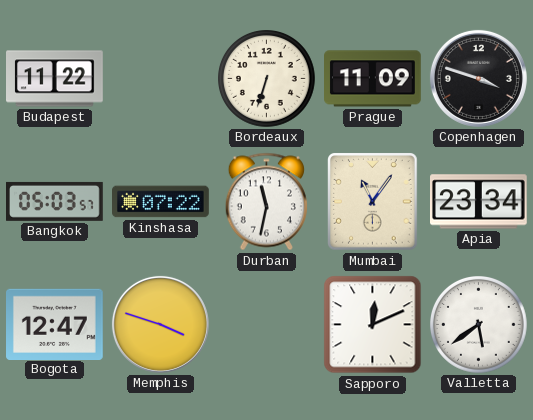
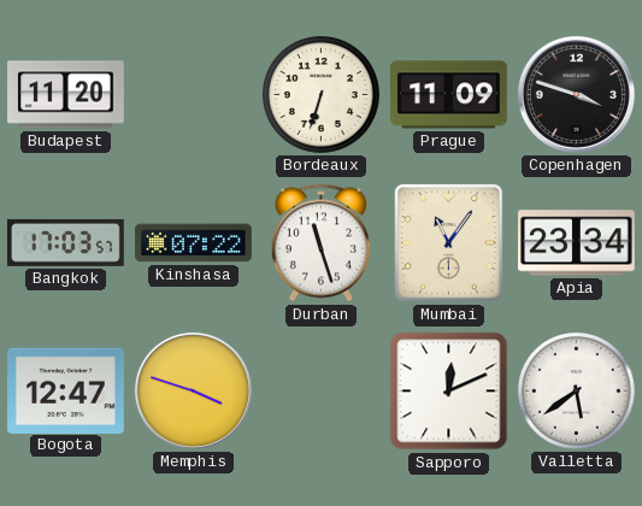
Budapest: 11:22 -> 11:20 (66, 95)
Bangkok: 05:03 -> 17:03 (66, 242)
Durban: 11:32 -> 11:27 (320, 243)
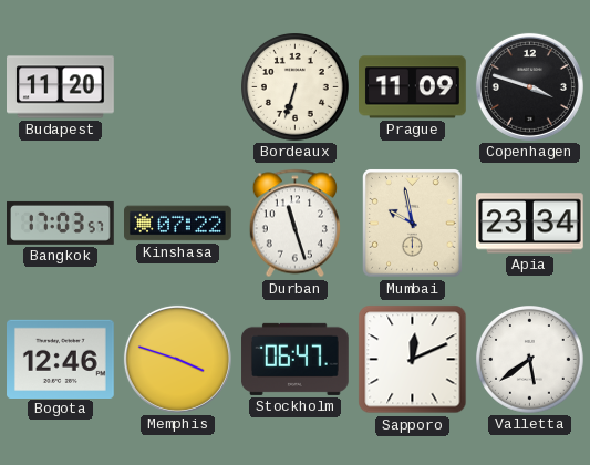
Mumbai: 11:06 -> 9:58 (413, 224)
Bogota: 12:47 -> 12:46 (61, 359)
Stockholm: none -> 06:47 (296, 359)
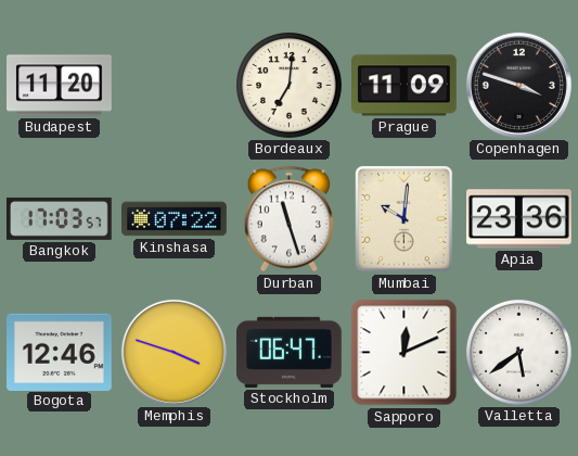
Bordeaux: 6:33 -> 7:01 (290, 86)
Mumbai: 9:58 -> 10:01 (404, 219)
Apia: 23:34 -> 23:36 (519, 219)
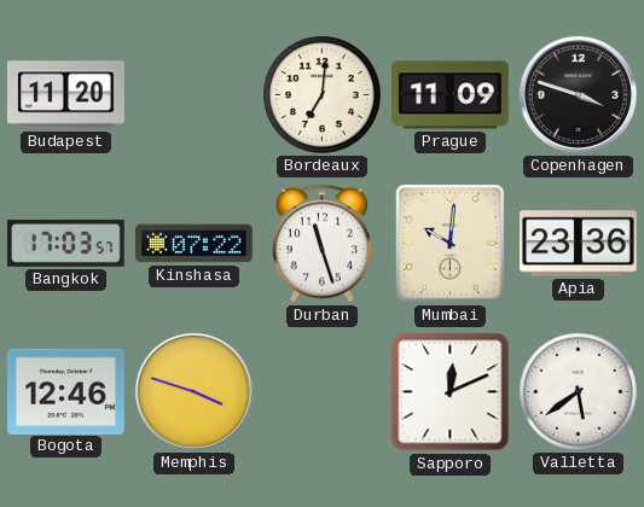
Stockholm: 06:47 -> none (290, 352)
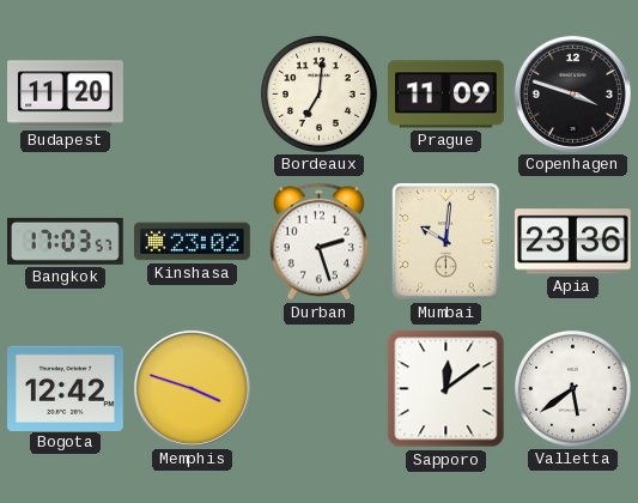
Kinshasa: 07:22 -> 23:02 (193, 242)
Durban: 11:27 -> 2:27 (318, 242)
Bogota: 12:46 -> 12:42 (66, 388)
Sapporo: 12:11 -> 12:09 (446, 389)
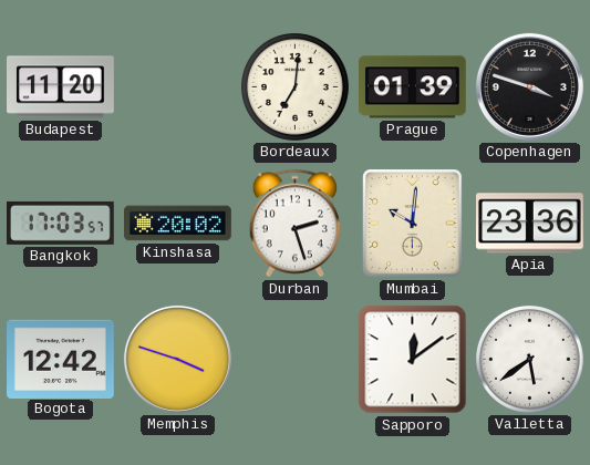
Prague: 11:09 -> 01:39 (413, 87)
Kinshasa: 23:02 -> 20:02 (178, 224)
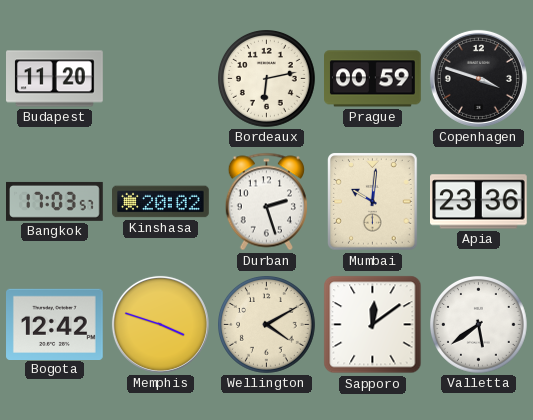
Bordeaux: 7:01 -> 6:13 (267, 79)
Prague: 01:39 -> 00:59 (373, 79)
Wellington: none -> 4:10 (267, 325)
